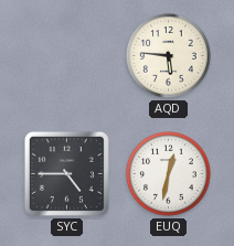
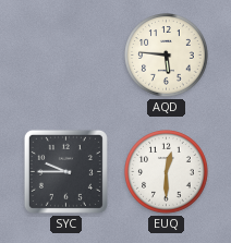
SYC: 4:45 -> 9:45 (65, 171)
EUQ: 12:32 -> 12:30 (167, 172)
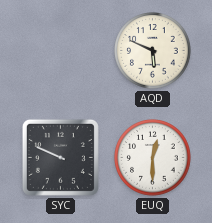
AQD: 5:46 -> 5:49 (153, 51)
SYC: 9:45 -> 9:49 (60, 157)
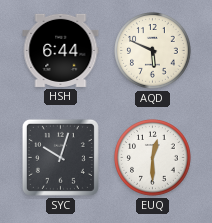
HSH: none -> 6:44 (61, 50)
SYC: 9:49 -> 10:03 (60, 157)
